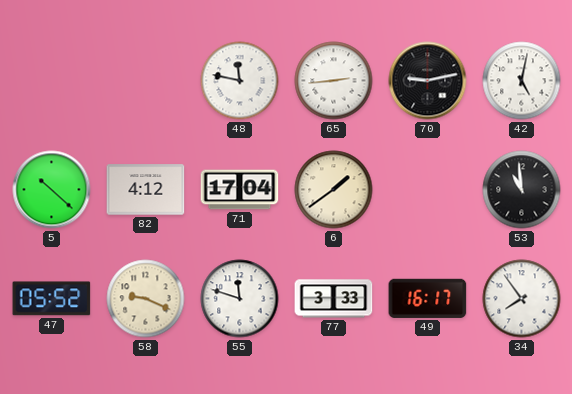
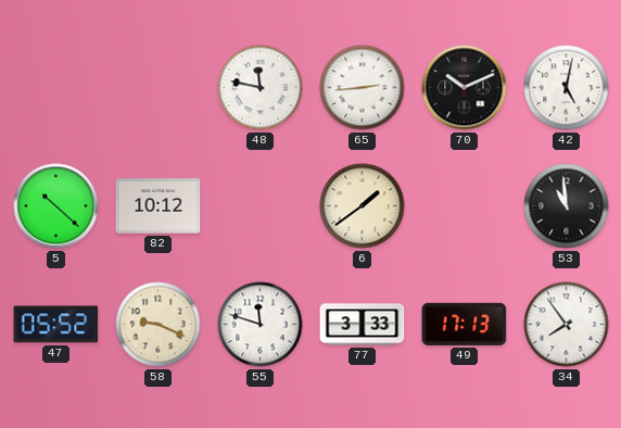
70: 9:13 -> 10:11 (465, 88)
82: 4:12 -> 10:12 (159, 206)
71: 17:04 -> none (240, 190)
49: 16:17 -> 17:13 (465, 324)
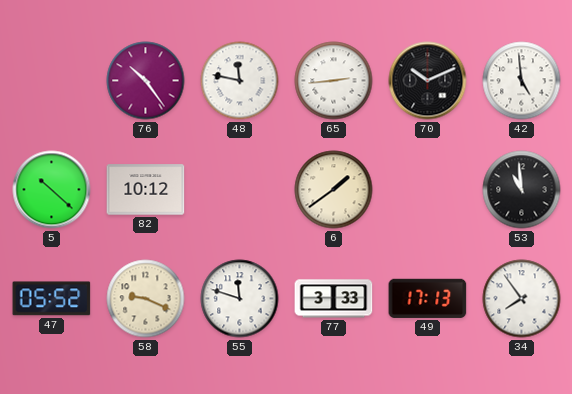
76: none -> 10:24 (146, 81)
42: 5:02 -> 4:59 (522, 81)
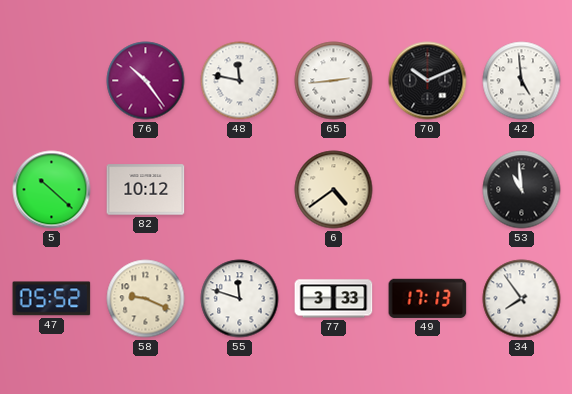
6: 1:39 -> 4:39 (334, 190)
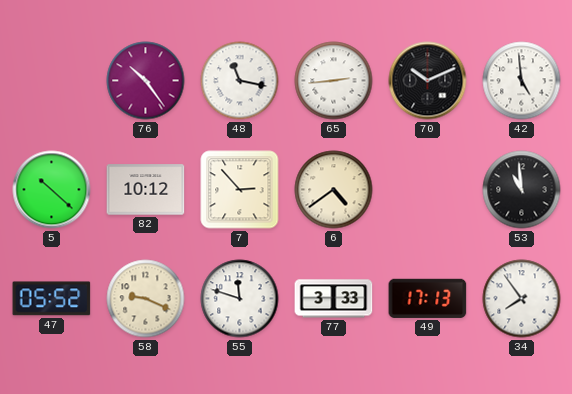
48: 11:47 -> 11:17 (240, 81)
7: none -> 2:53 (240, 190)
